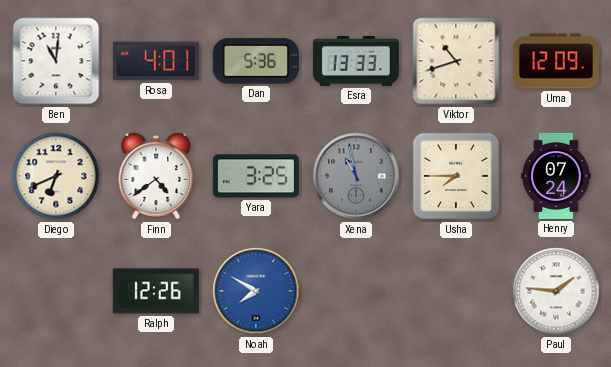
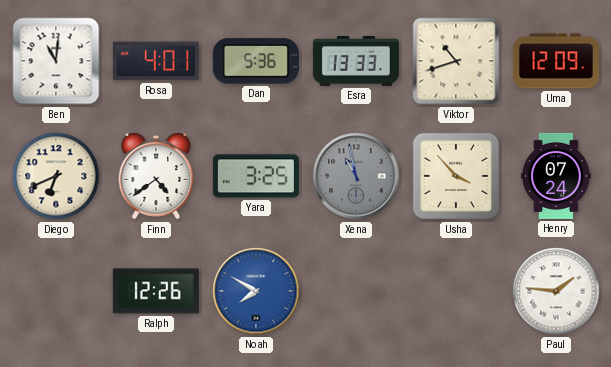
Usha: 7:45 -> 3:53 (456, 176)
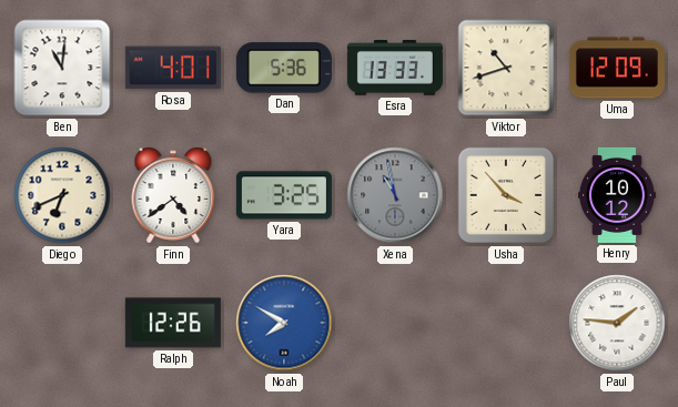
Henry: 07:24 -> 10:12 (617, 195)
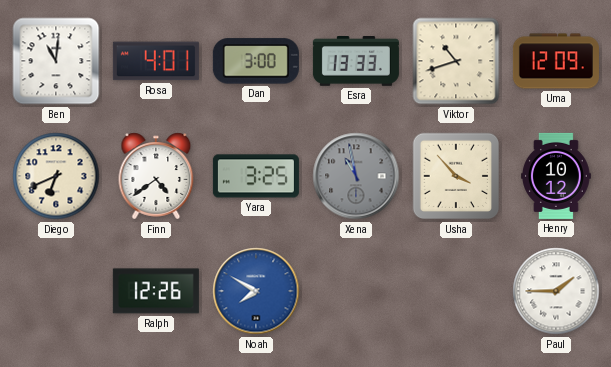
Dan: 5:36 -> 3:00 (256, 61)
Paul: 1:46 -> 1:45 (556, 291)
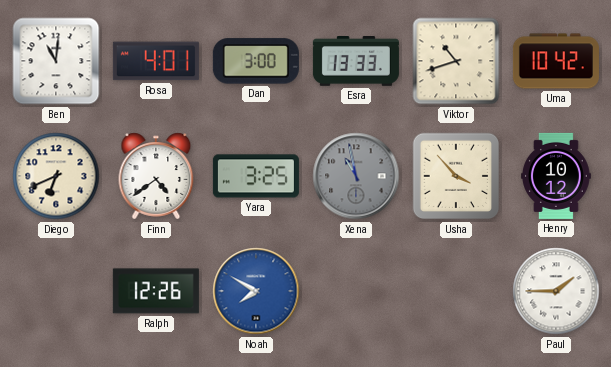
Uma: 12:09 -> 10:42 (556, 61)
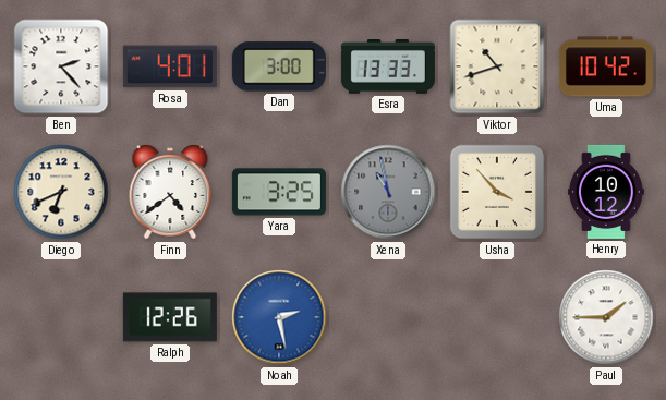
Ben: 11:01 -> 2:23 (61, 66)
Noah: 7:50 -> 2:28 (279, 317)
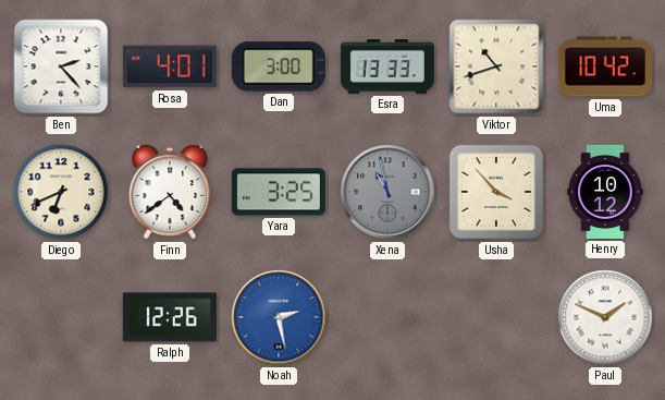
Paul: 1:45 -> 1:49 (605, 317)
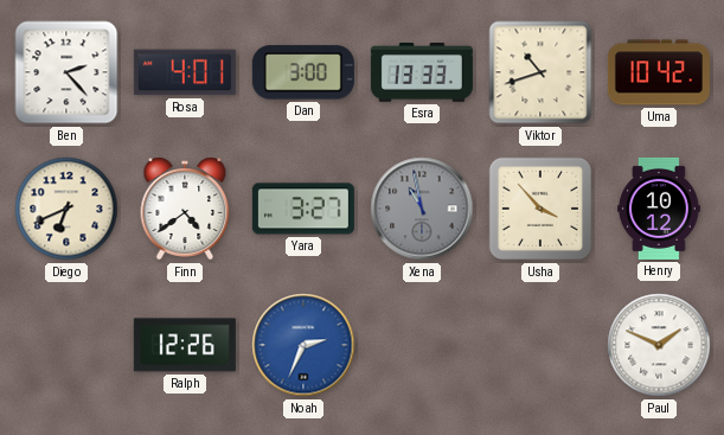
Yara: 3:25 -> 3:27 (303, 209)
Noah: 2:28 -> 2:34 (303, 345)
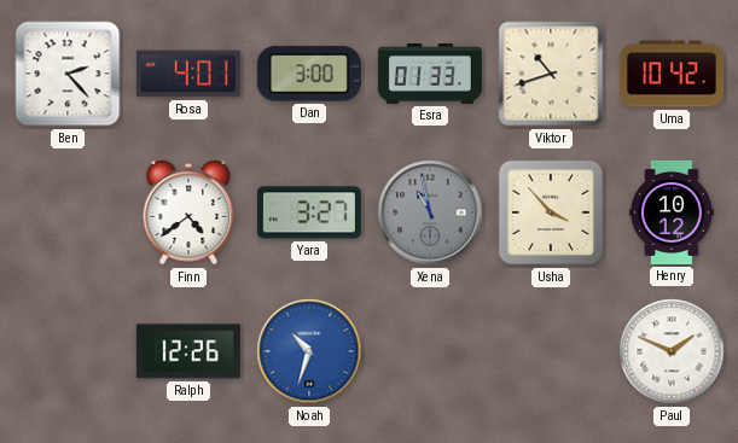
Esra: 13:33 -> 01:33 (430, 75)
Diego: 6:41 -> none (66, 209)
Noah: 2:34 -> 10:33 (309, 351)
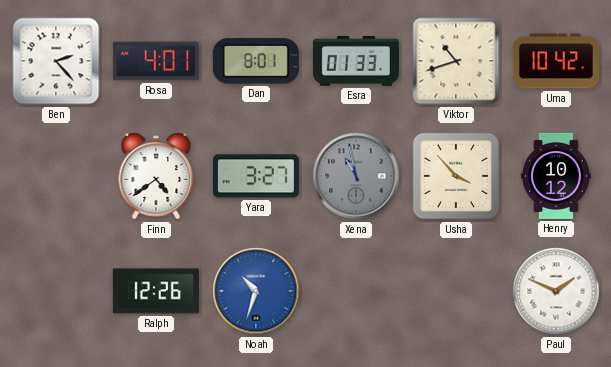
Dan: 3:00 -> 8:01 (256, 61)
